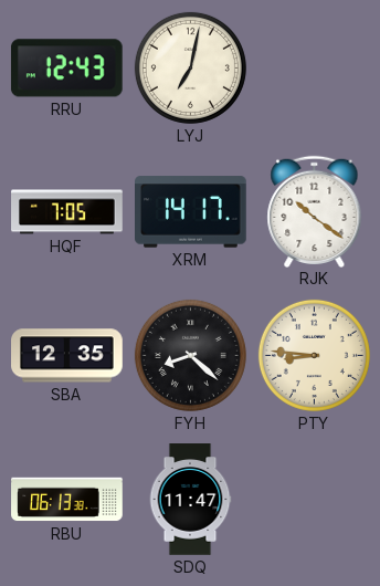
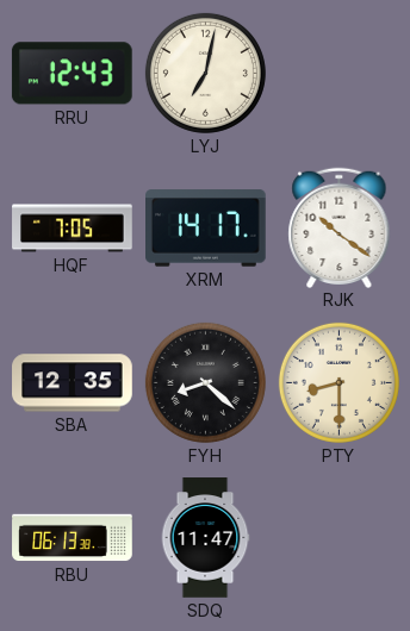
PTY: 8:46 -> 8:30 (338, 382)
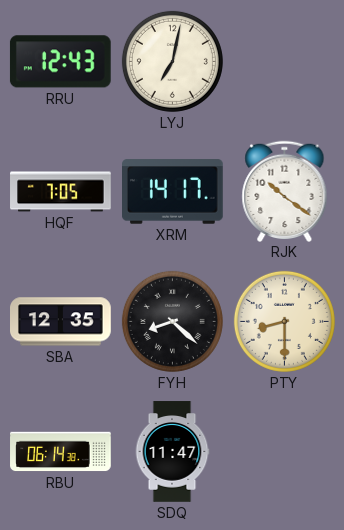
RBU: 06:13 -> 06:14 (61, 452)
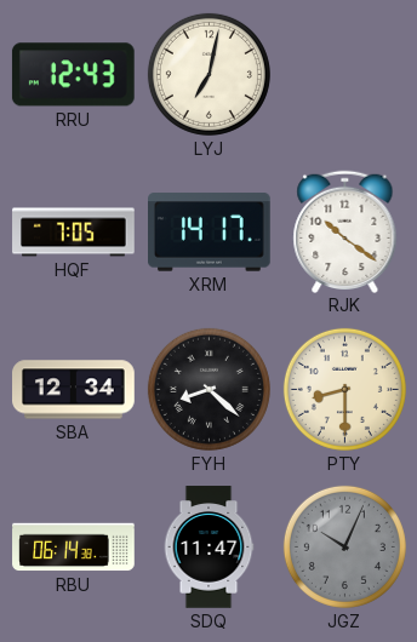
SBA: 12:35 -> 12:34 (74, 390)
JGZ: none -> 10:04 (344, 546)
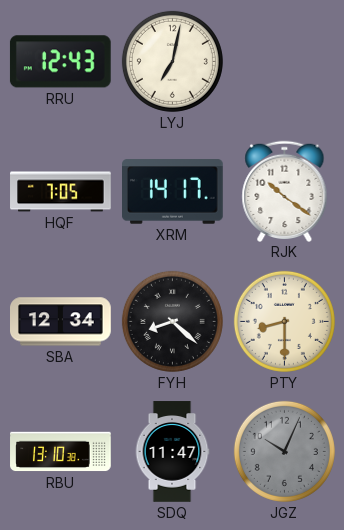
RBU: 06:14 -> 13:10 (61, 452)
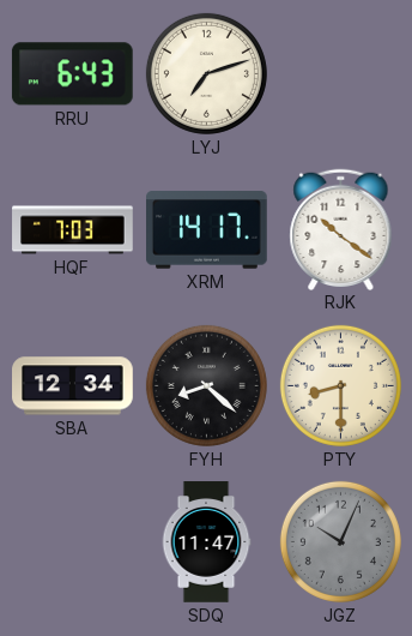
RRU: 12:43 -> 6:43 (72, 74)
LYJ: 7:02 -> 7:12 (206, 73)
HQF: 7:05 -> 7:03 (73, 230)
RBU: 13:10 -> none (61, 452)
